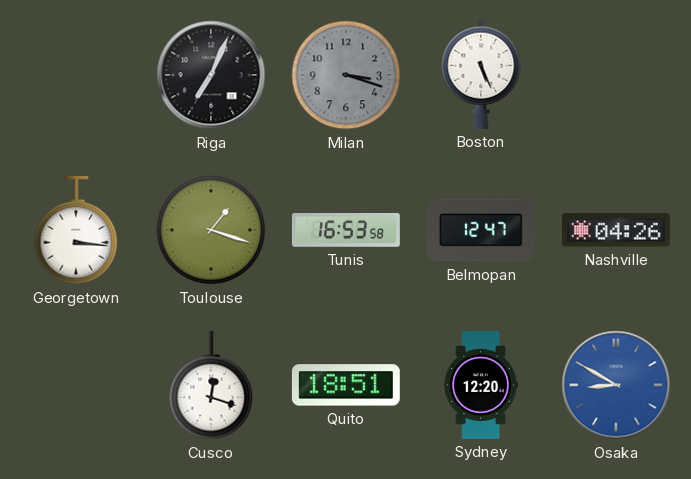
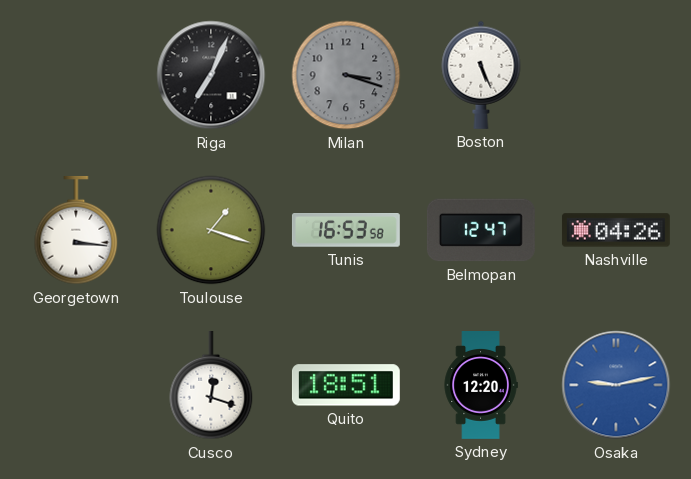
Osaka: 8:50 -> 9:13 (616, 385)
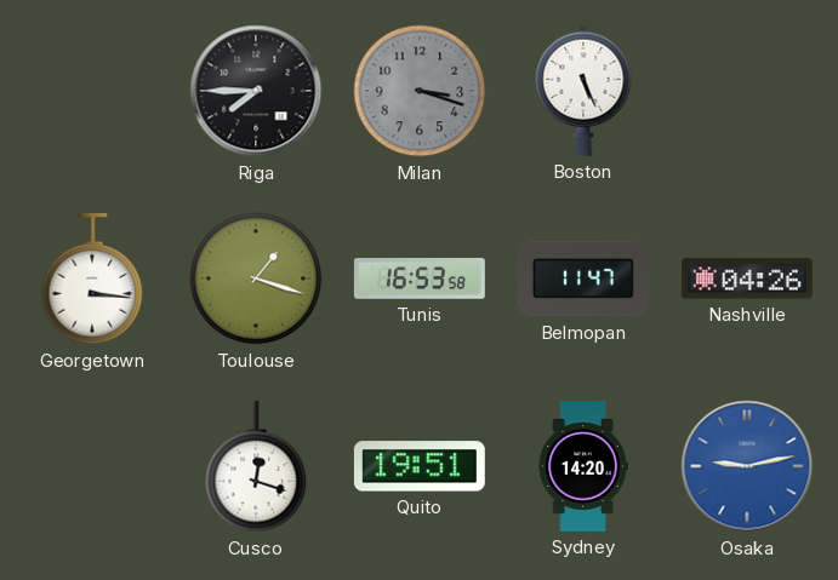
Riga: 7:04 -> 7:45 (256, 91)
Belmopan: 12:47 -> 11:47 (583, 278)
Quito: 18:51 -> 19:51 (420, 466)
Sydney: 12:20 -> 14:20 (583, 467)
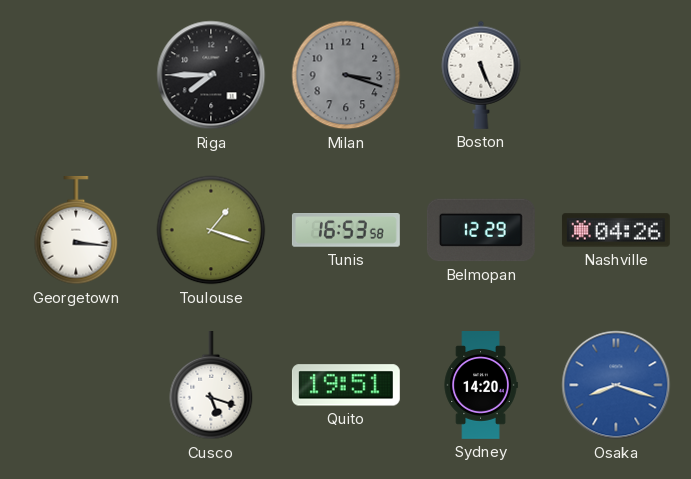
Belmopan: 11:47 -> 12:29 (481, 230)
Cusco: 12:18 -> 5:18 (211, 385)
Osaka: 9:13 -> 8:18 (616, 385)
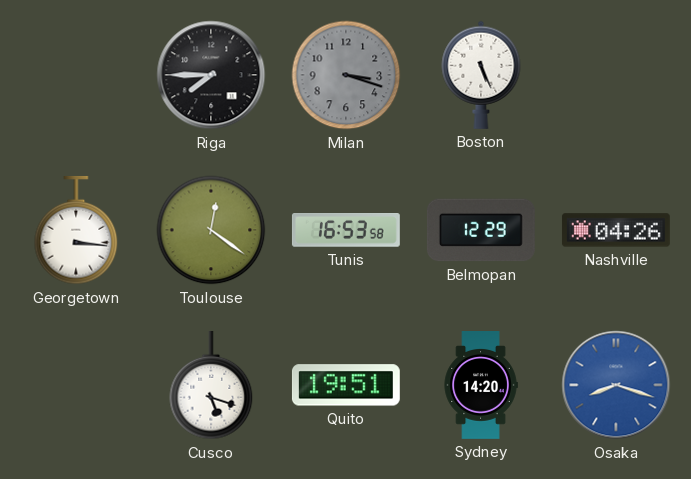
Toulouse: 1:18 -> 12:21 (211, 230)
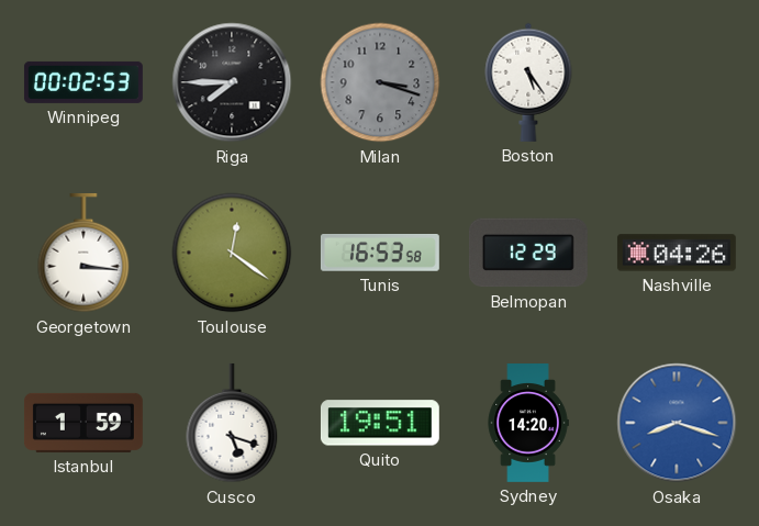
Winnipeg: none -> 00:02 (83, 82)
Boston: 5:26 -> 5:24 (528, 82)
Istanbul: none -> 1:59 (83, 423)
